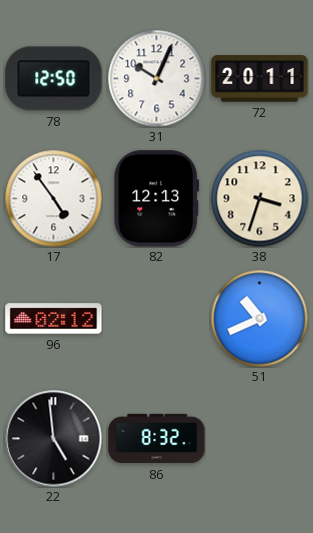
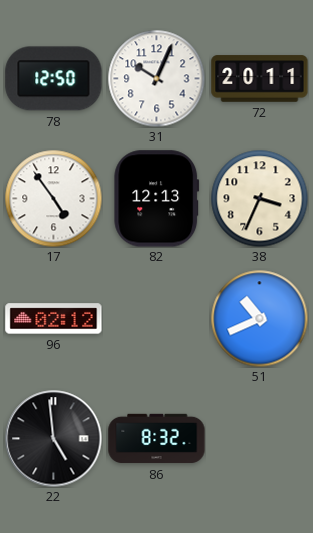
38: 3:33 -> 3:34 (259, 198)
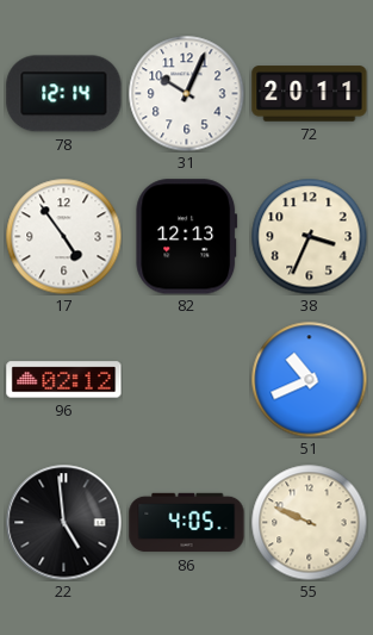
78: 12:50 -> 12:14 (64, 94)
86: 8:32 -> 4:05 (187, 523)
55: none -> 9:49 (309, 522)
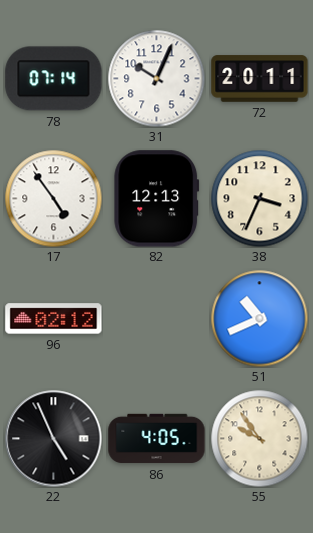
78: 12:14 -> 07:14 (54, 79)
22: 4:59 -> 4:56 (54, 439)
55: 9:49 -> 9:54 (259, 438)
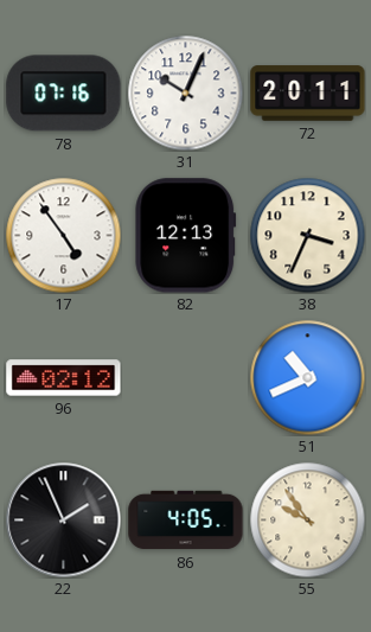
78: 07:14 -> 07:16 (64, 94)
22: 4:56 -> 1:56 (64, 521)
